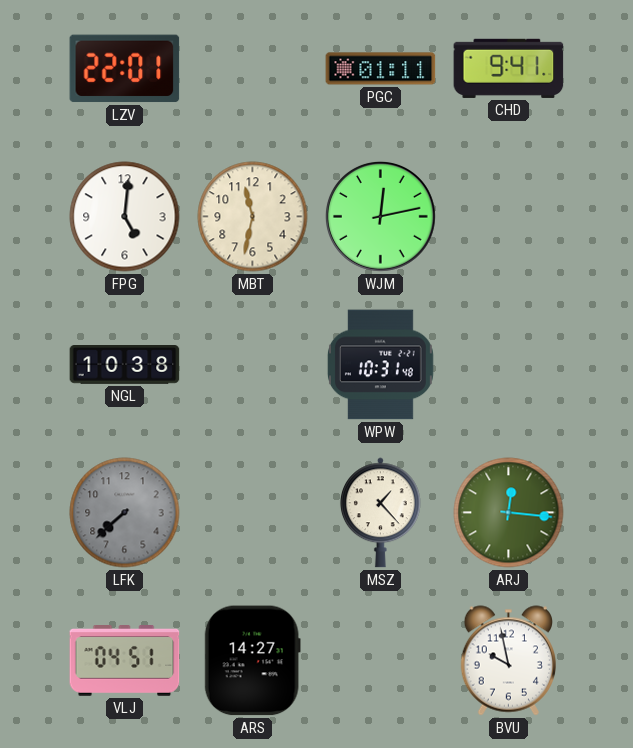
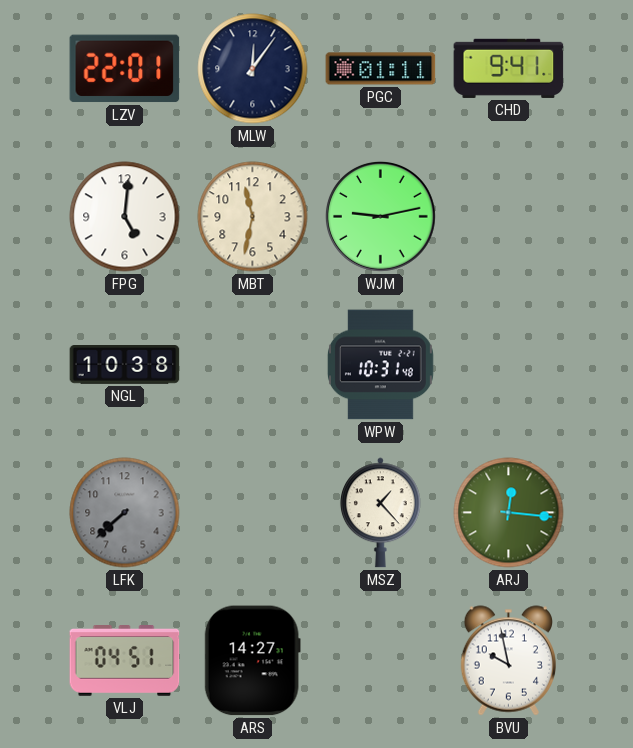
MLW: none -> 12:06 (253, 69)
WJM: 12:13 -> 9:13 (381, 217)
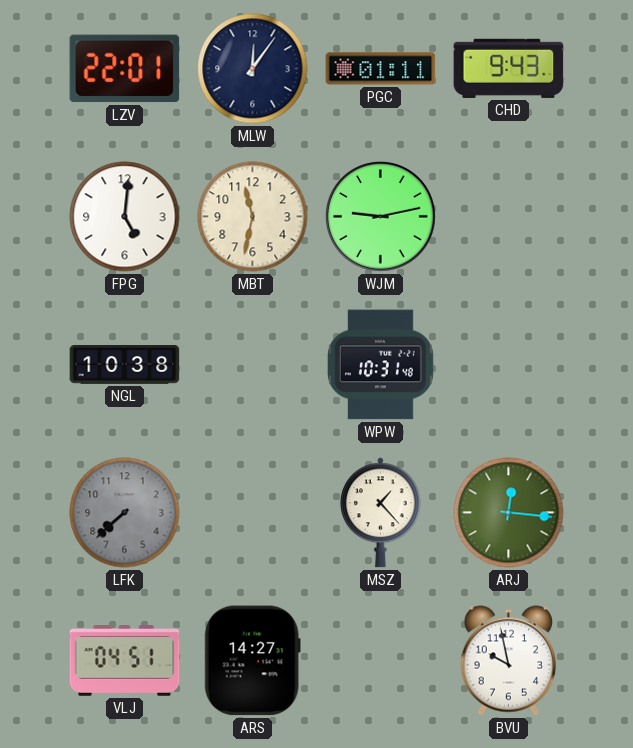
CHD: 9:41 -> 9:43 (509, 68)
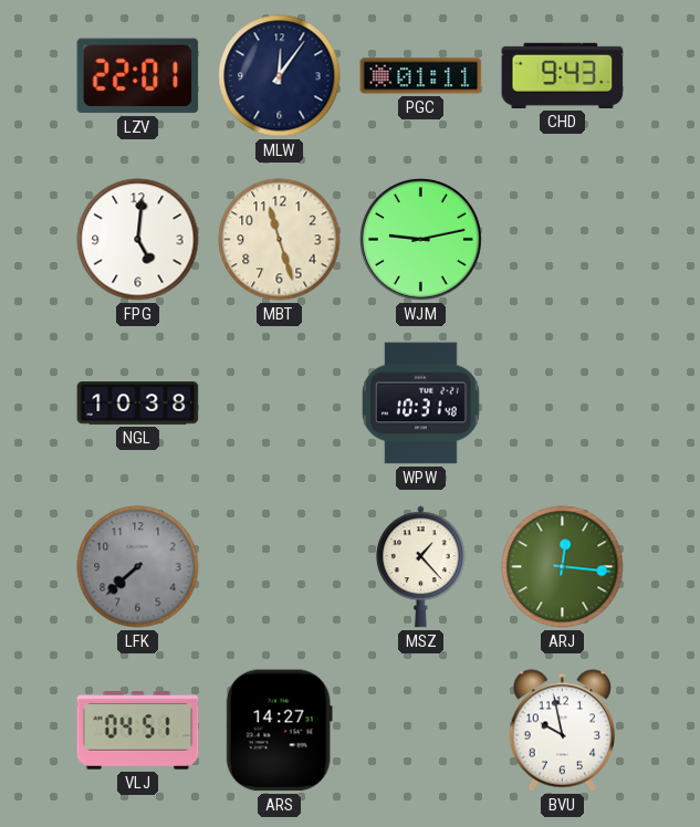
MBT: 11:32 -> 11:27 (280, 240)
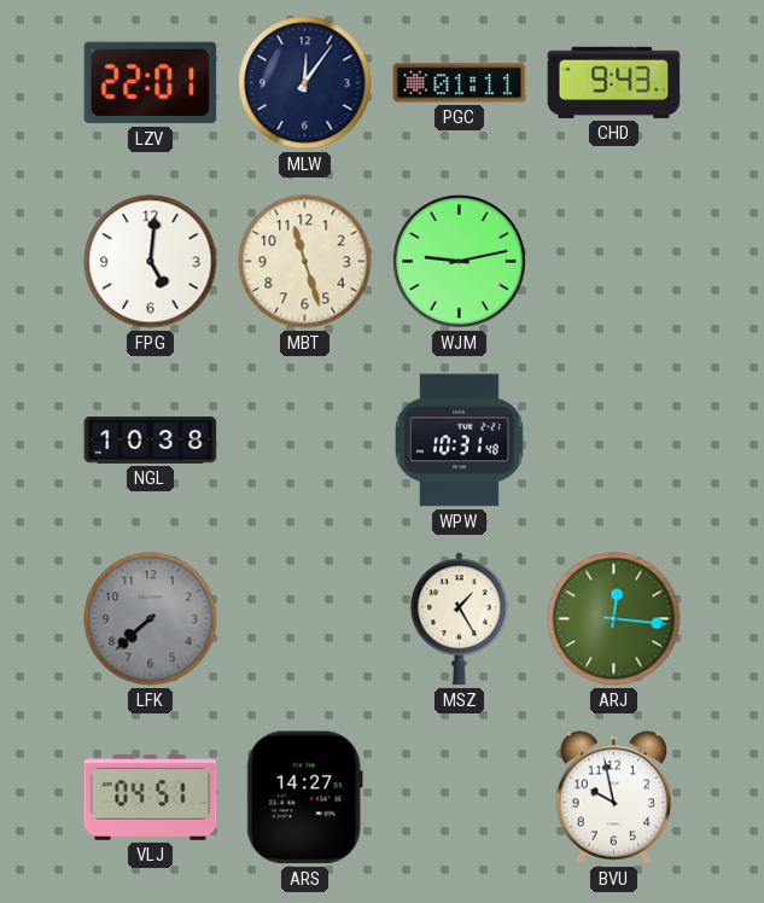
MSZ: 1:23 -> 1:25 (459, 619)
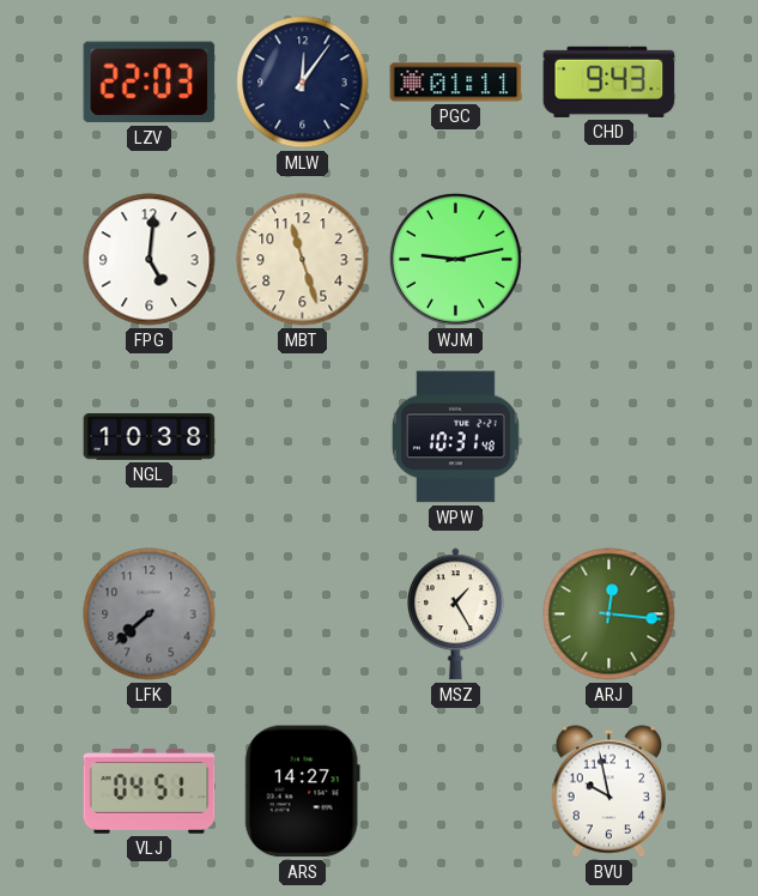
LZV: 22:01 -> 22:03 (150, 83)
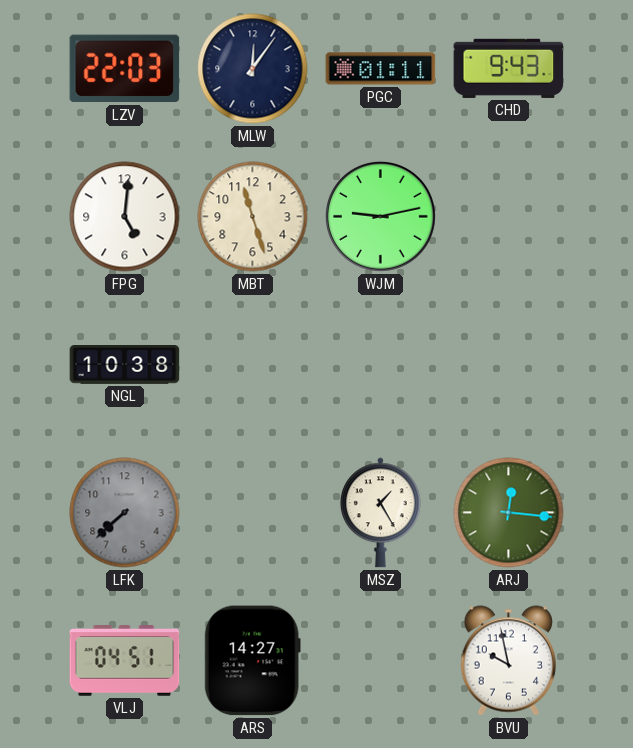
WPW: 10:31 -> none (455, 437)
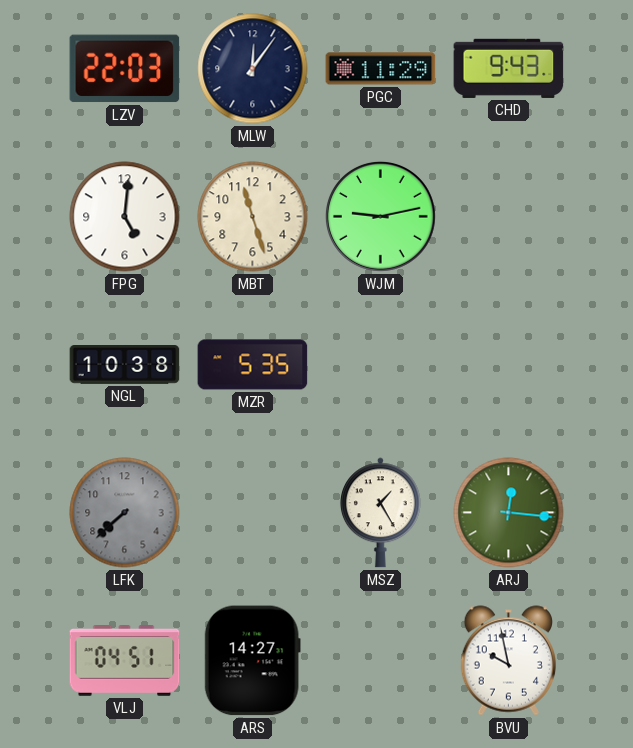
PGC: 01:11 -> 11:29 (381, 69)
MZR: none -> 5:35 (253, 365)
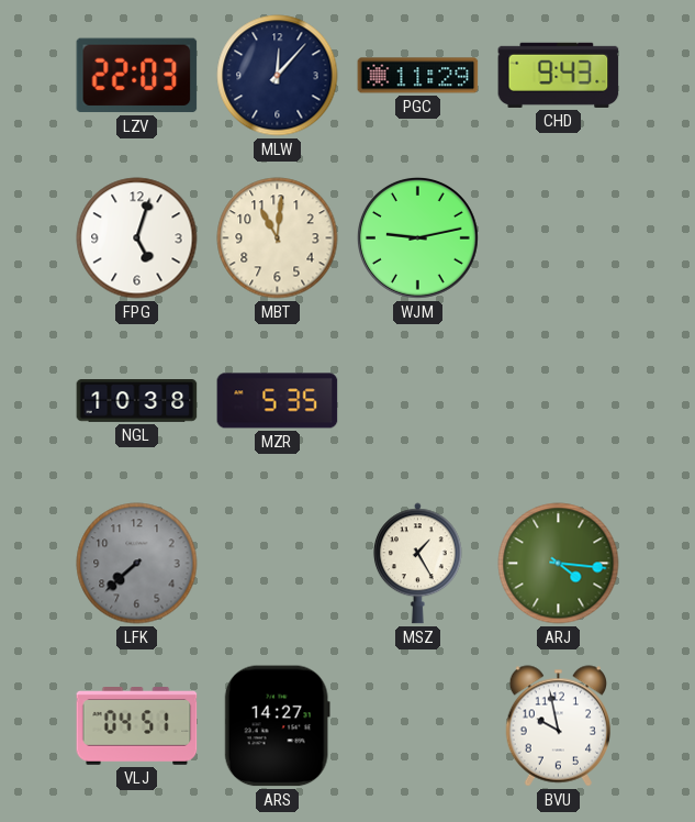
MLW: 12:06 -> 12:07 (278, 76)
FPG: 5:01 -> 5:03 (137, 238)
MBT: 11:27 -> 11:01 (278, 238)
ARJ: 12:16 -> 4:16 (559, 564)
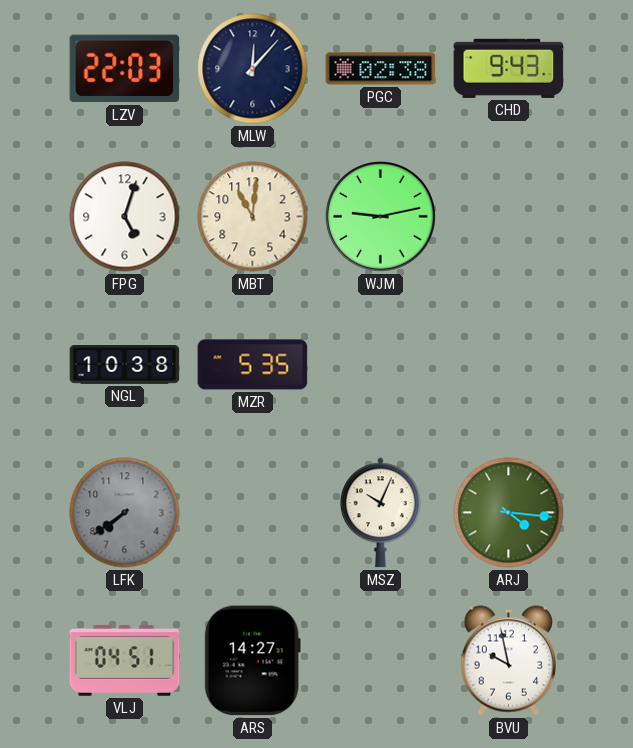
PGC: 11:29 -> 02:38 (381, 69)
LFK: 7:38 -> 7:39 (125, 513)
MSZ: 1:25 -> 10:04 (380, 513)
